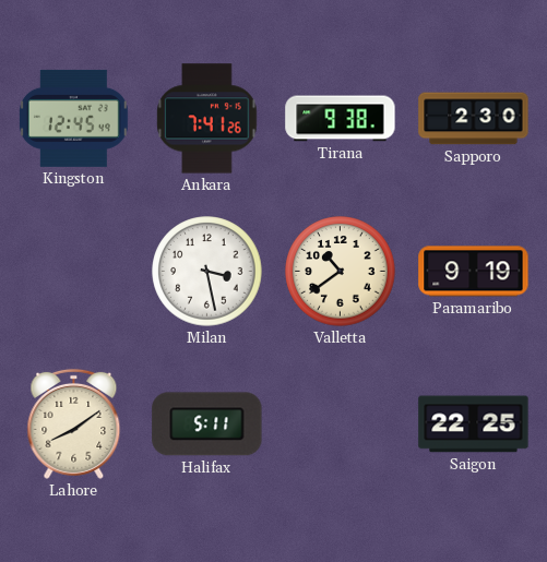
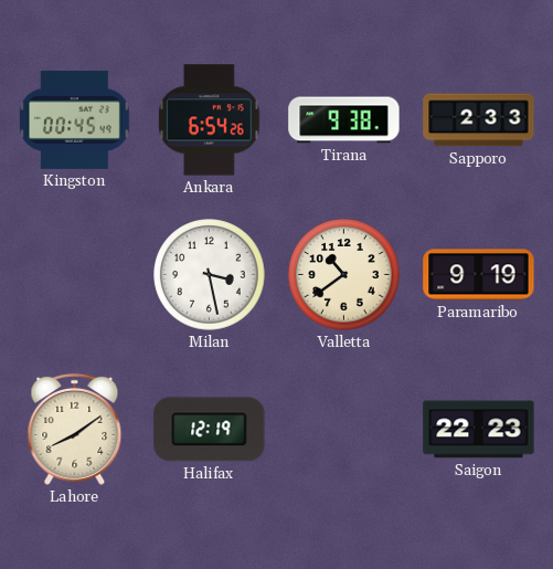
Kingston: 12:45 -> 00:45 (74, 119)
Ankara: 7:41 -> 6:54 (210, 120)
Sapporo: 2:30 -> 2:33 (479, 120)
Halifax: 5:11 -> 12:19 (210, 430)
Saigon: 22:25 -> 22:23 (479, 430)
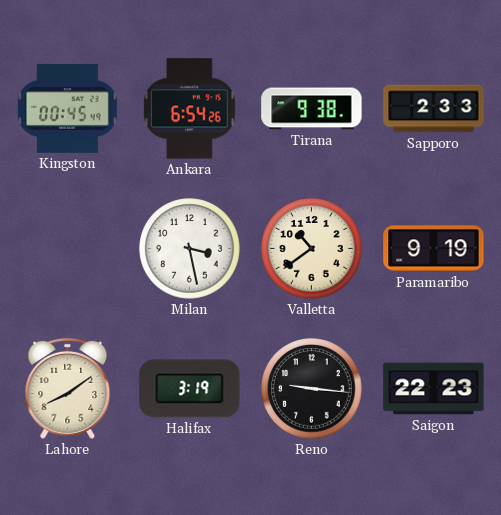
Halifax: 12:19 -> 3:19 (190, 389)
Reno: none -> 9:16 (312, 389)
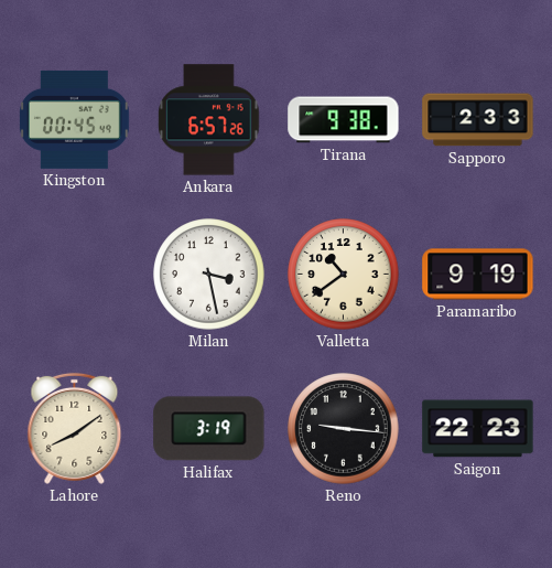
Ankara: 6:54 -> 6:57 (209, 120)
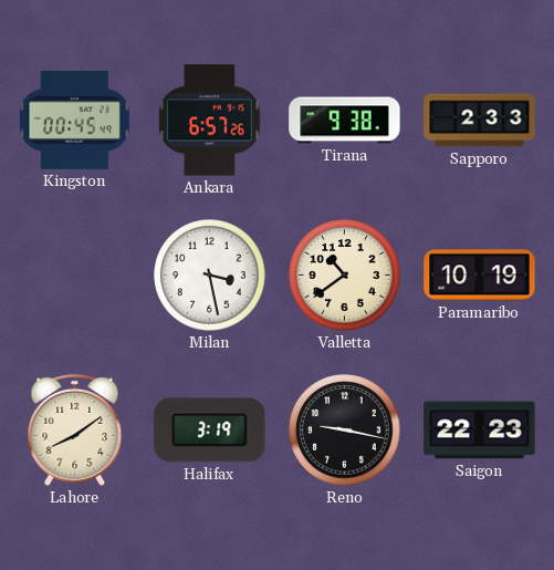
Paramaribo: 9:19 -> 10:19 (480, 276)
Reno: 9:16 -> 9:17 (345, 431)
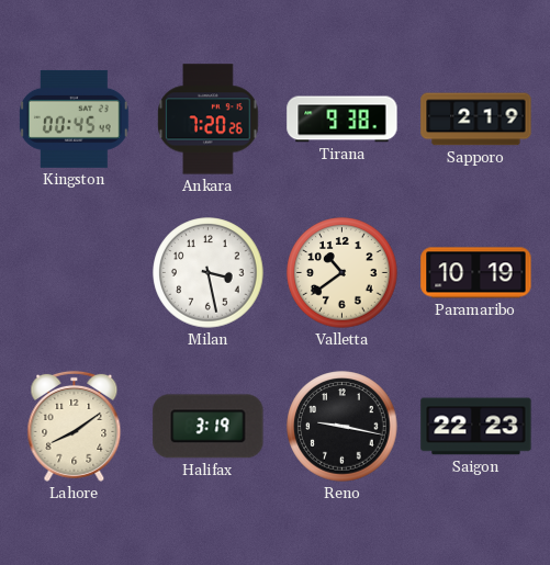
Ankara: 6:57 -> 7:20 (209, 120)
Sapporo: 2:33 -> 2:19 (476, 120)
